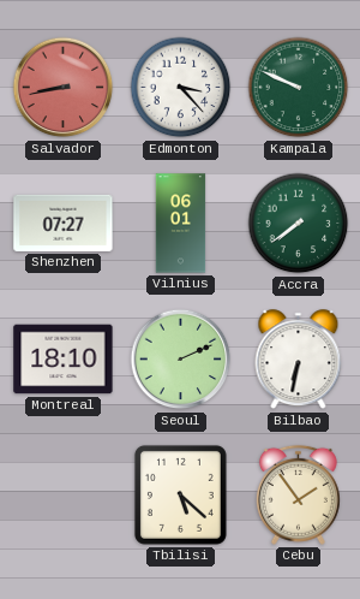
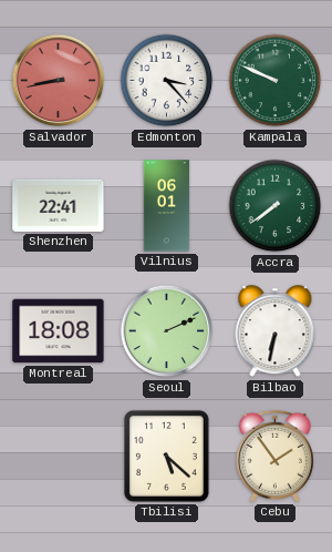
Shenzhen: 07:27 -> 22:41 (59, 205)
Montreal: 18:10 -> 18:08 (59, 331)
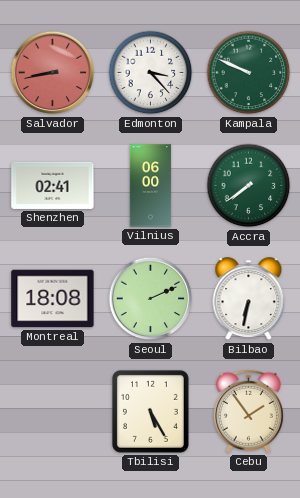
Shenzhen: 22:41 -> 02:41 (53, 185)
Vilnius: 06:01 -> 06:00 (151, 186)
Tbilisi: 5:22 -> 5:25 (150, 411)
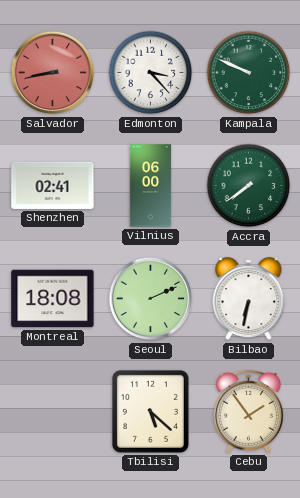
Tbilisi: 5:25 -> 5:22 (150, 411)
